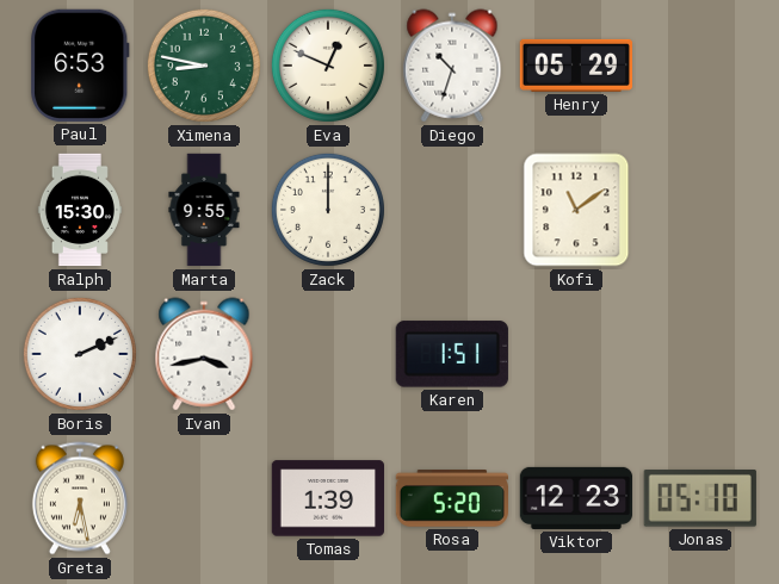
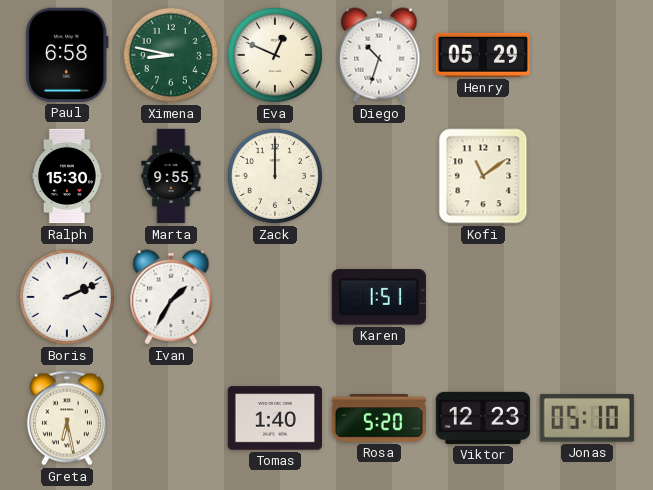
Paul: 6:53 -> 6:58 (67, 55)
Ivan: 3:43 -> 1:35 (171, 297)
Tomas: 1:39 -> 1:40 (274, 418)
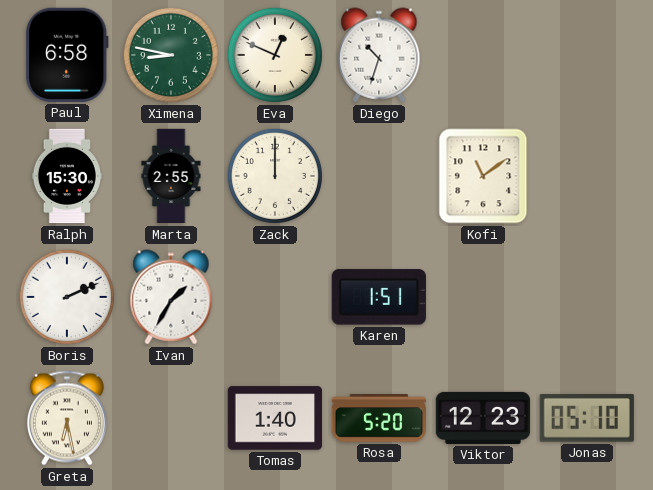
Henry: 05:29 -> none (482, 55)
Marta: 9:55 -> 2:55 (171, 176)
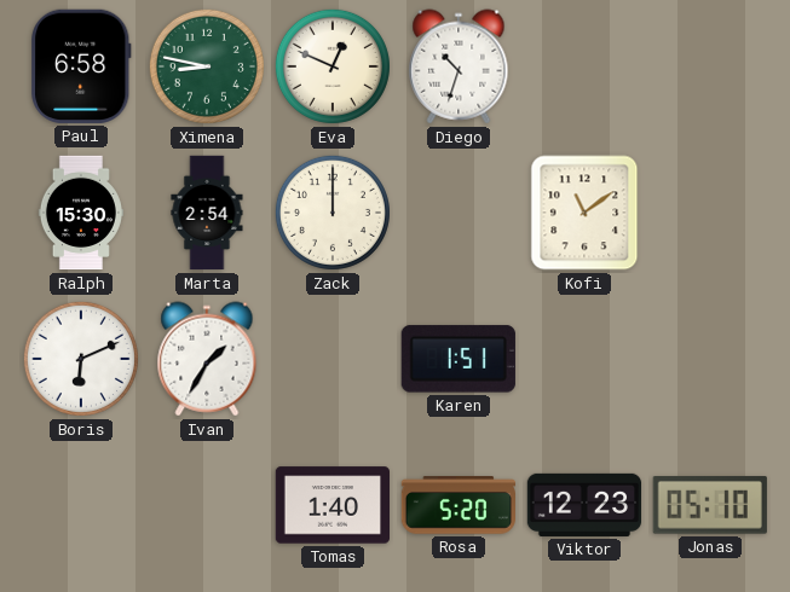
Marta: 2:55 -> 2:54 (207, 213)
Boris: 2:11 -> 6:11 (81, 359)
Greta: 6:28 -> none (67, 418)
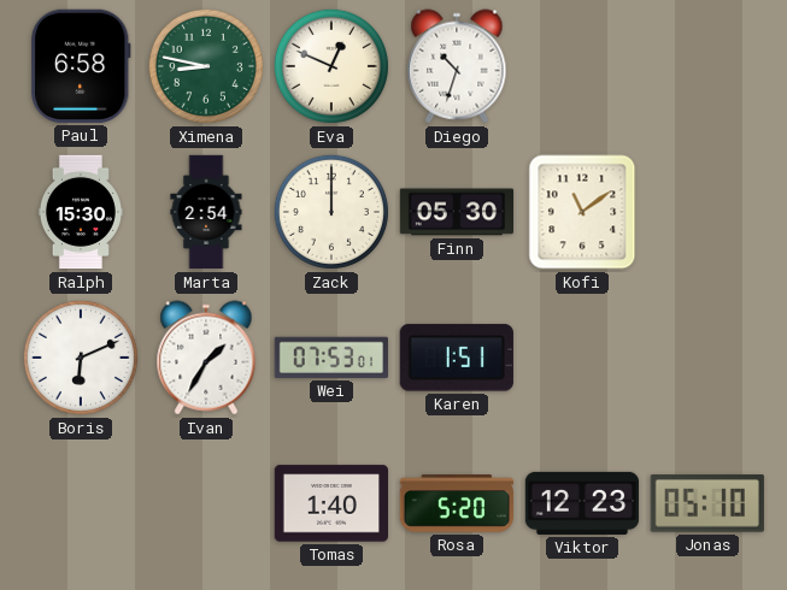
Finn: none -> 05:30 (457, 212)
Wei: none -> 07:53 (331, 358)
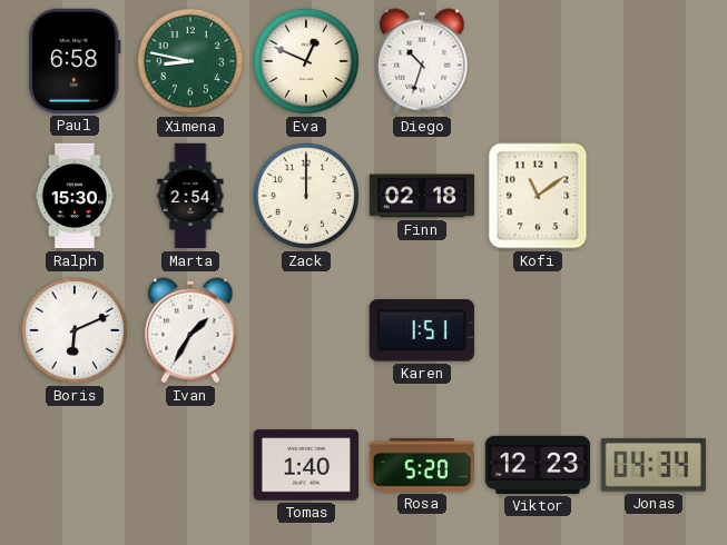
Finn: 05:30 -> 02:18 (422, 196)
Wei: 07:53 -> none (331, 358)
Jonas: 05:10 -> 04:34 (654, 466)
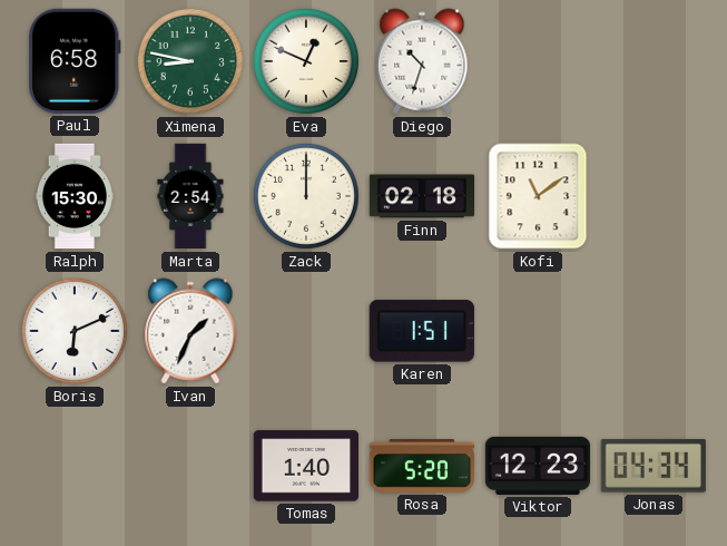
Ivan: 1:35 -> 1:34 (190, 331)
